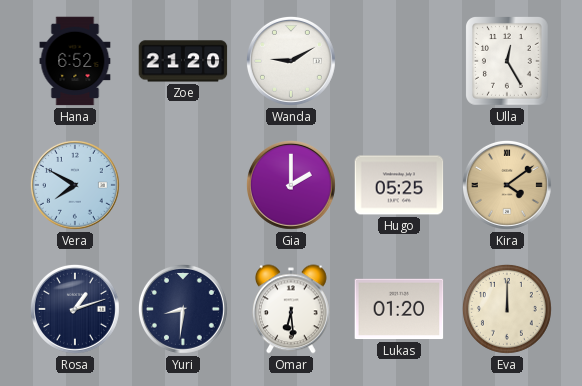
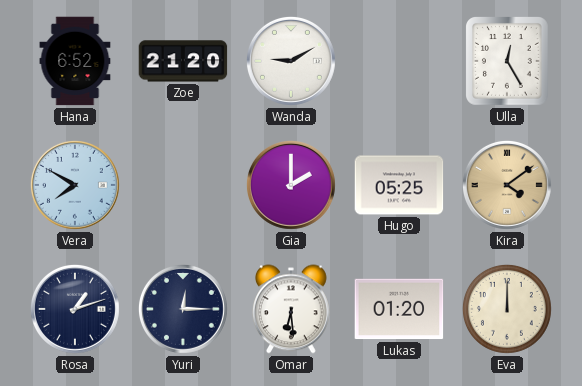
Yuri: 8:31 -> 12:15 (183, 309)
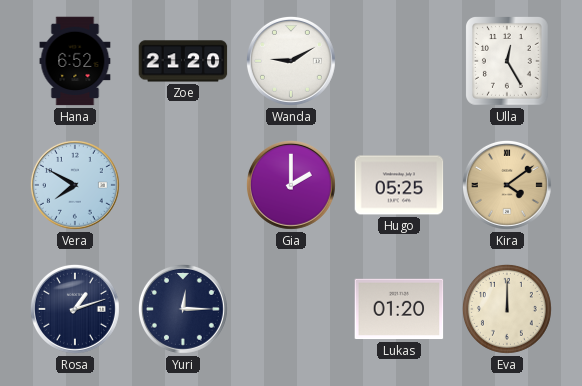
Omar: 6:29 -> none (291, 309)
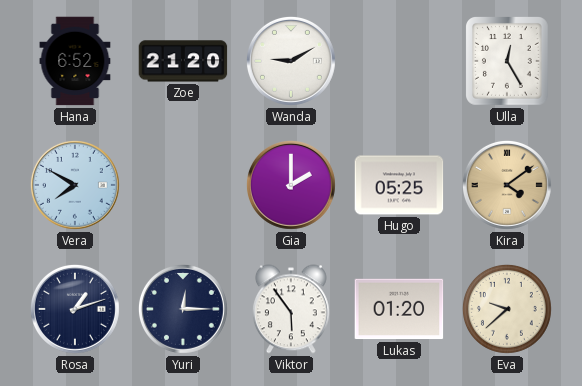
Viktor: none -> 5:54 (291, 309)
Eva: 12:00 -> 9:38 (507, 309)
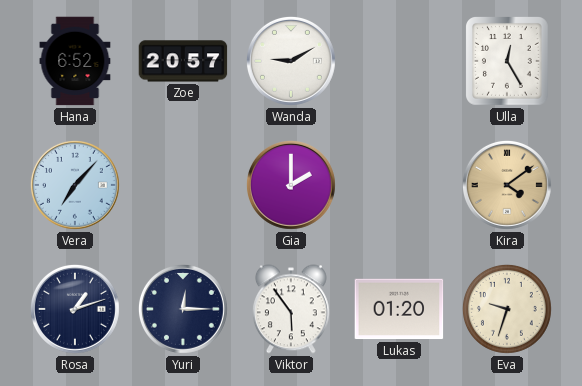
Zoe: 21:20 -> 20:57 (183, 61)
Vera: 7:50 -> 7:07 (75, 185)
Hugo: 05:25 -> none (399, 185)
Eva: 9:38 -> 9:33 (507, 309)
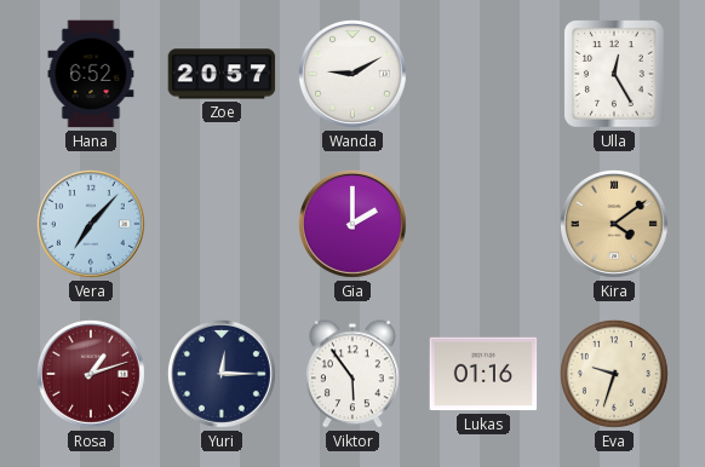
Rosa dial: navy -> burgundy (91, 374)
Lukas: 01:20 -> 01:16 (483, 374)
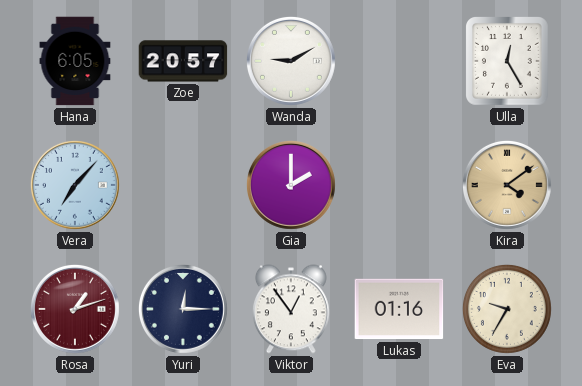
Hana: 6:52 -> 6:05 (75, 61)
Viktor: 5:54 -> 12:54 (291, 309)
Eva: 9:33 -> 9:35 (507, 309)
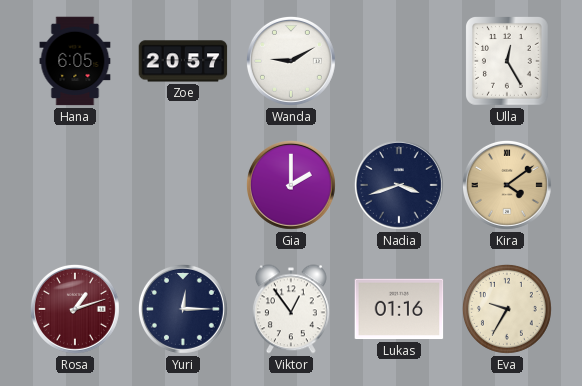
Vera: 7:07 -> none (75, 185)
Nadia: none -> 3:42 (399, 185)
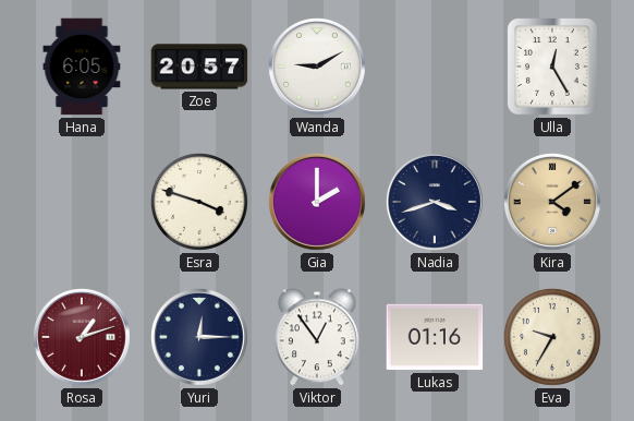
Esra: none -> 3:48 (199, 202)
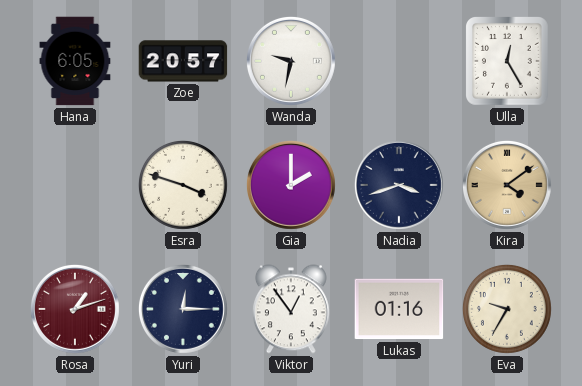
Wanda: 9:10 -> 9:32 (291, 61)
